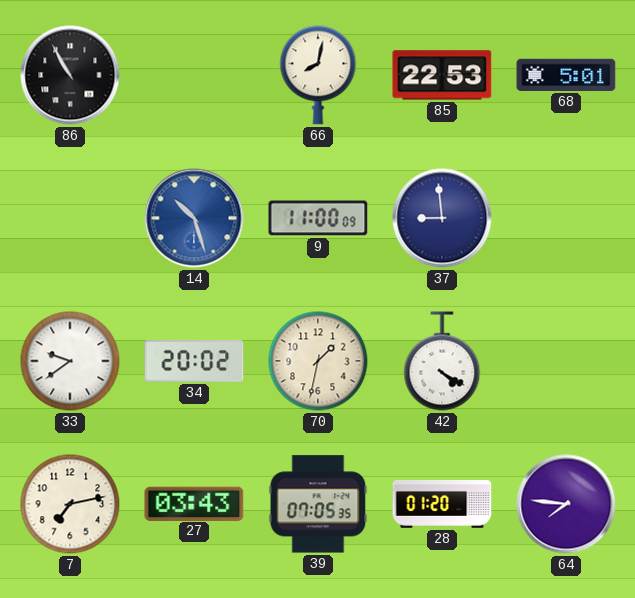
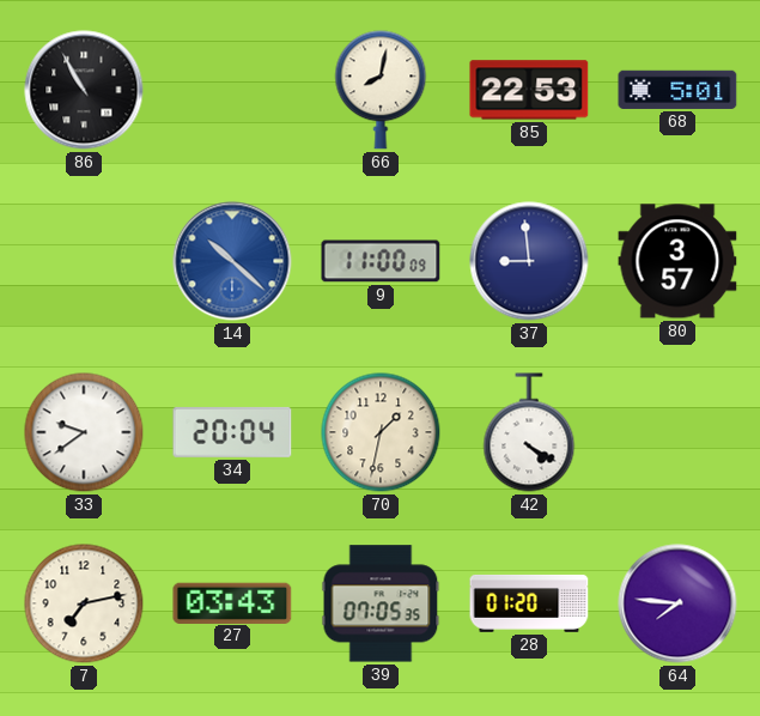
14: 10:27 -> 10:22 (232, 261)
80: none -> 3:57 (677, 261)
34: 20:02 -> 20:04 (232, 432)
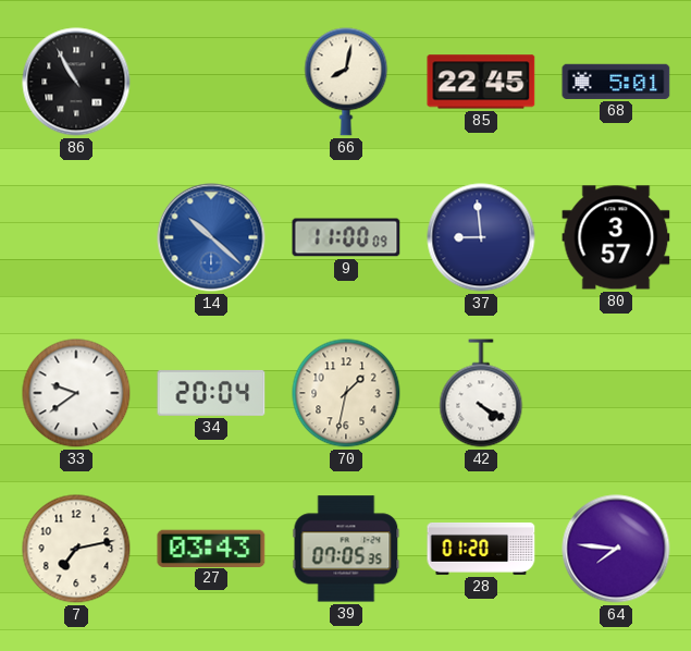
85: 22:53 -> 22:45 (481, 82)
